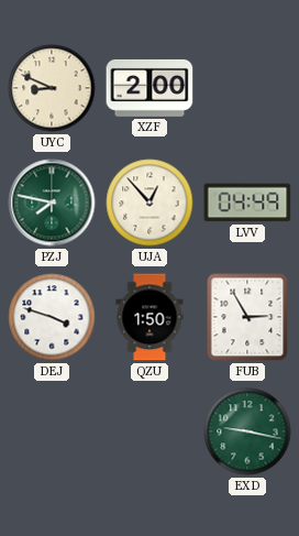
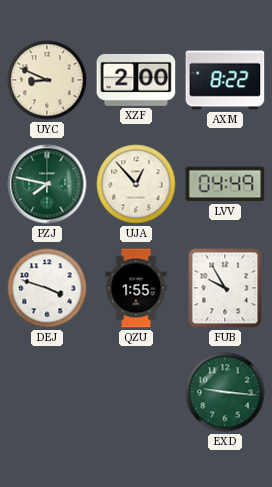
AXM: none -> 8:22 (225, 80)
QZU: 1:50 -> 1:55 (136, 288)
FUB: 2:55 -> 9:55 (225, 288)
EXD: 9:17 -> 9:16 (225, 392)
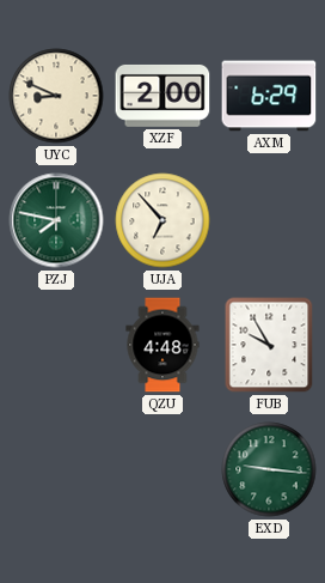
AXM: 8:22 -> 6:29 (269, 96)
UJA: 12:53 -> 6:53 (162, 220)
LVV: 04:49 -> none (225, 184)
DEJ: 3:48 -> none (47, 288)
QZU: 1:55 -> 4:48 (162, 345)
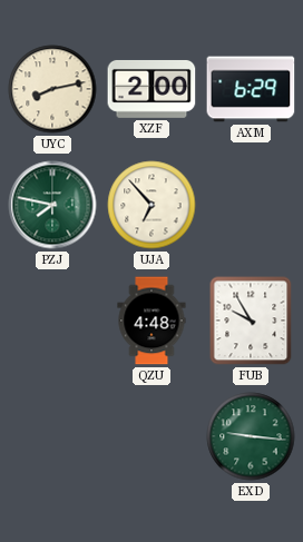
UYC: 8:49 -> 8:13 (52, 89)
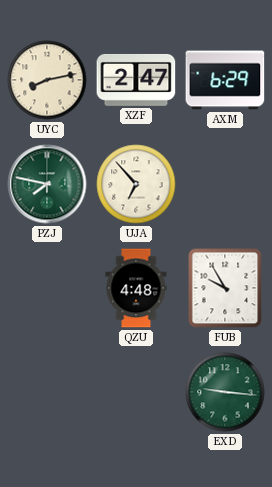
XZF: 2:00 -> 2:47 (136, 80)
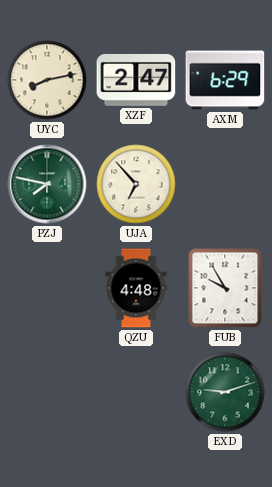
EXD: 9:16 -> 9:12 (225, 392)
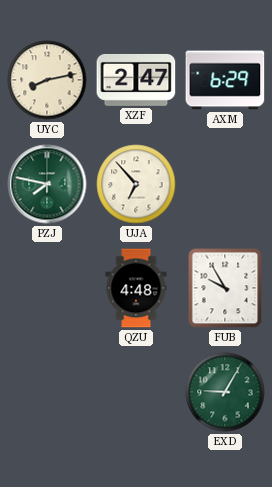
EXD: 9:12 -> 9:05 (225, 392)
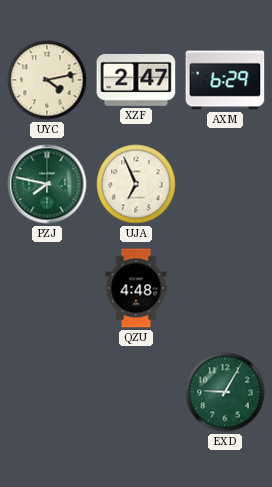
UYC: 8:13 -> 4:13 (47, 80)
UJA: 6:53 -> 6:56 (136, 184)
FUB: 9:55 -> none (225, 288)
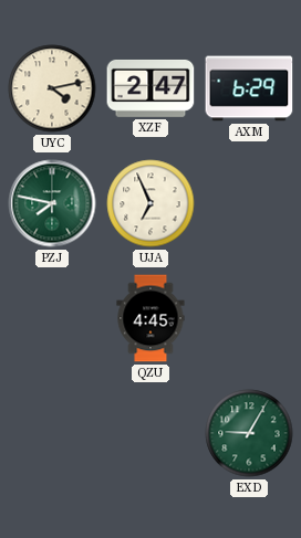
QZU: 4:48 -> 4:45 (150, 318)
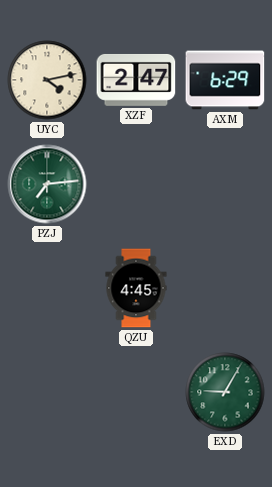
PZJ: 7:47 -> 7:14 (47, 184)
UJA: 6:56 -> none (150, 203)
